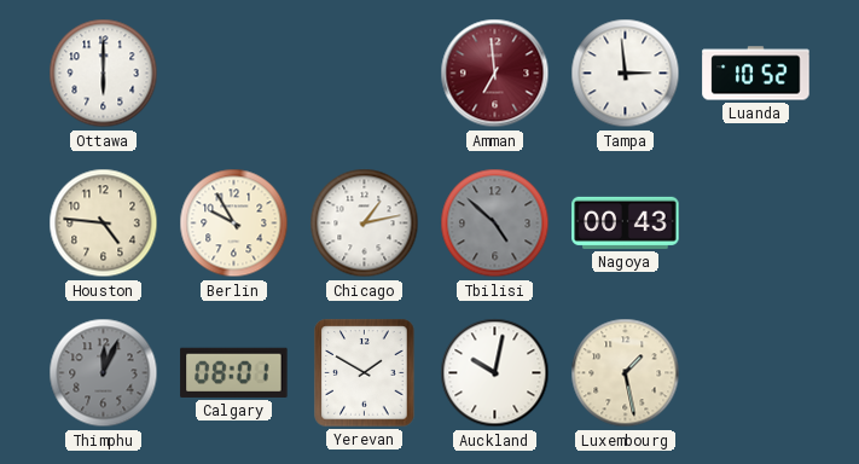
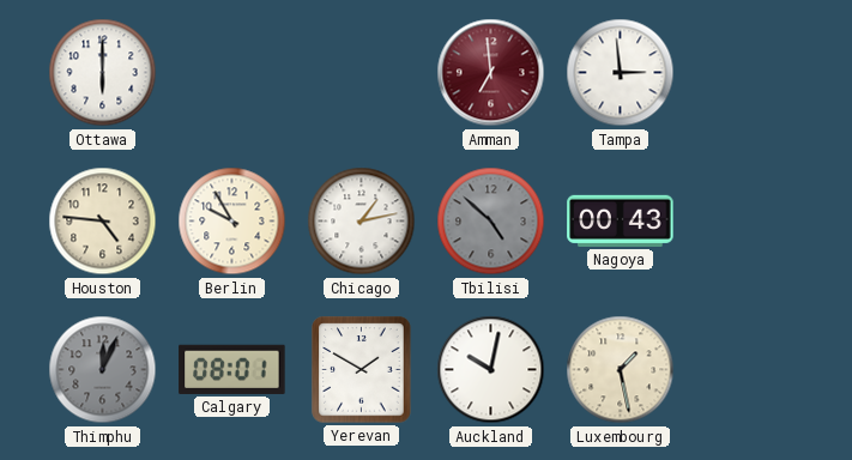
Luanda: 10:52 -> none (756, 74)
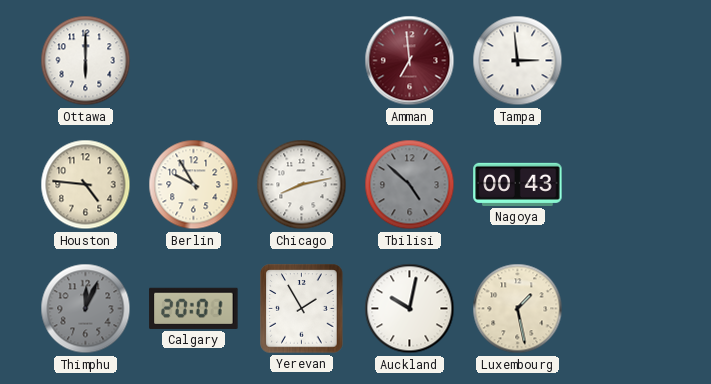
Chicago: 1:13 -> 8:13 (302, 185)
Calgary: 08:01 -> 20:01 (194, 308)
Yerevan: 1:50 -> 1:55 (302, 309)
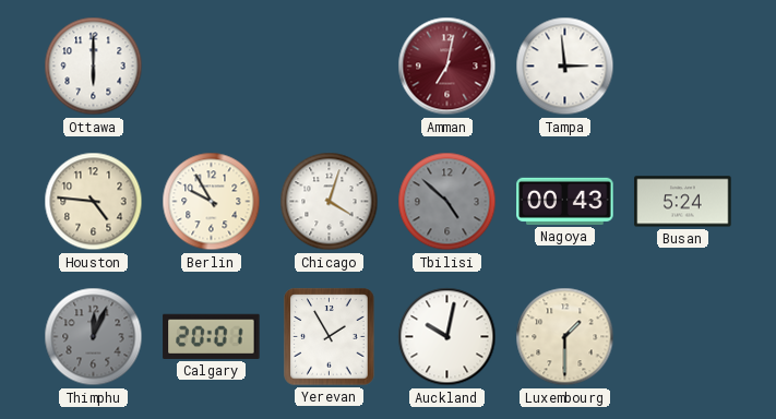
Amman: 6:59 -> 7:02 (447, 67)
Chicago: 8:13 -> 4:03 (330, 202)
Busan: none -> 5:24 (683, 202)
Luxembourg: 1:28 -> 1:30 (565, 337)
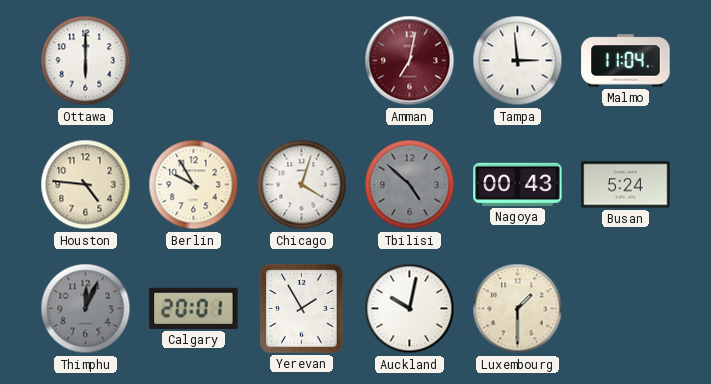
Malmo: none -> 11:04 (626, 61)
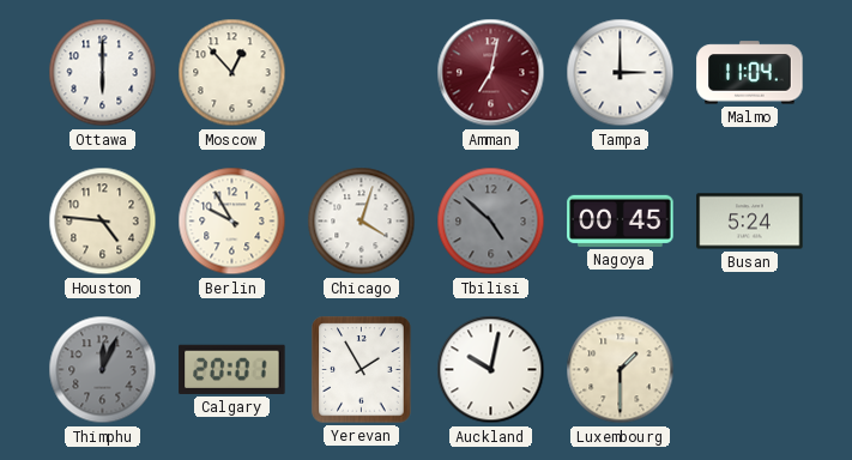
Moscow: none -> 12:53 (232, 73)
Tampa: 2:59 -> 3:00 (621, 73)
Nagoya: 00:43 -> 00:45 (621, 220)
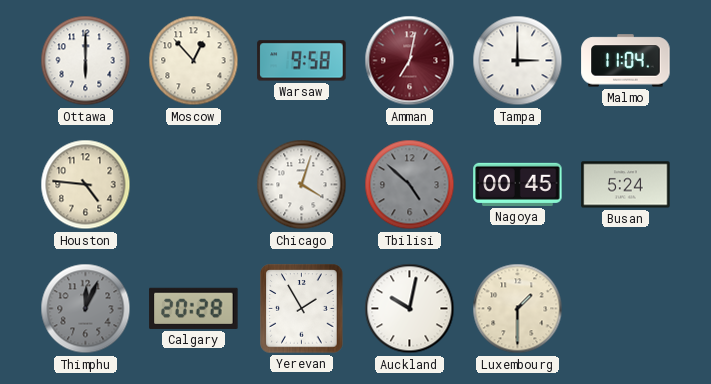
Warsaw: none -> 9:58 (302, 61)
Berlin: 9:55 -> none (232, 222)
Calgary: 20:01 -> 20:28 (194, 308)
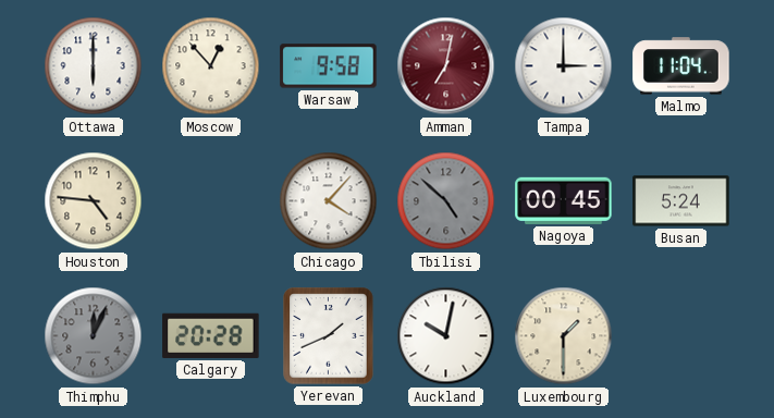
Chicago: 4:03 -> 4:07 (329, 201)
Yerevan: 1:55 -> 1:41 (329, 336)
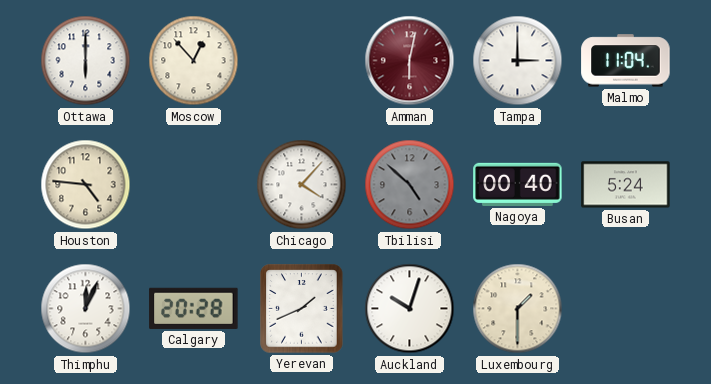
Warsaw: 9:58 -> none (329, 66)
Amman: 7:02 -> 6:02 (410, 61)
Nagoya: 00:45 -> 00:40 (518, 184)
Thimphu dial: grey -> white (86, 309)
Auckland: 10:02 -> 10:03 (410, 309)
